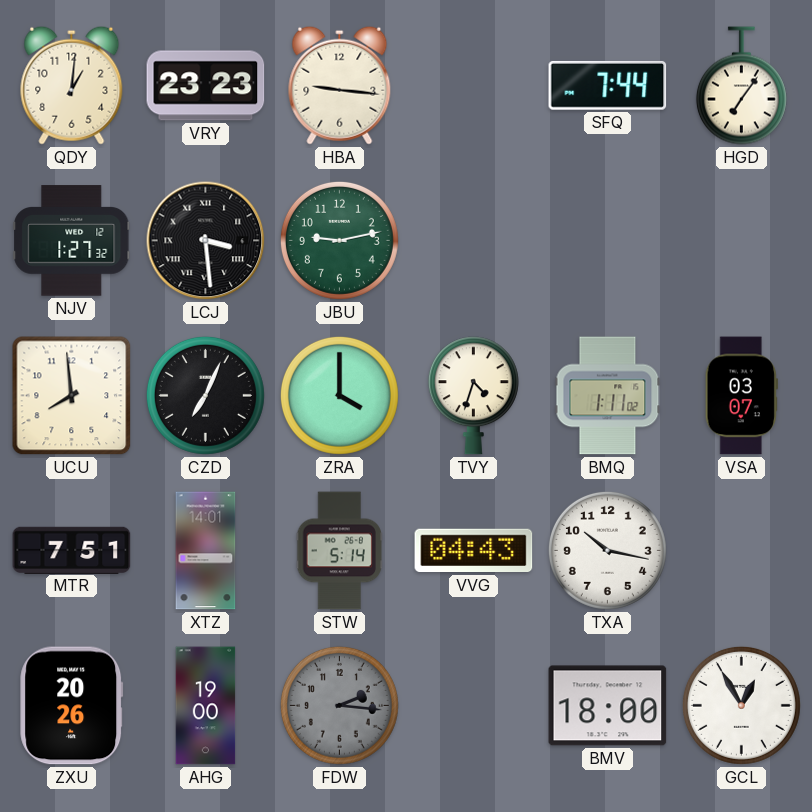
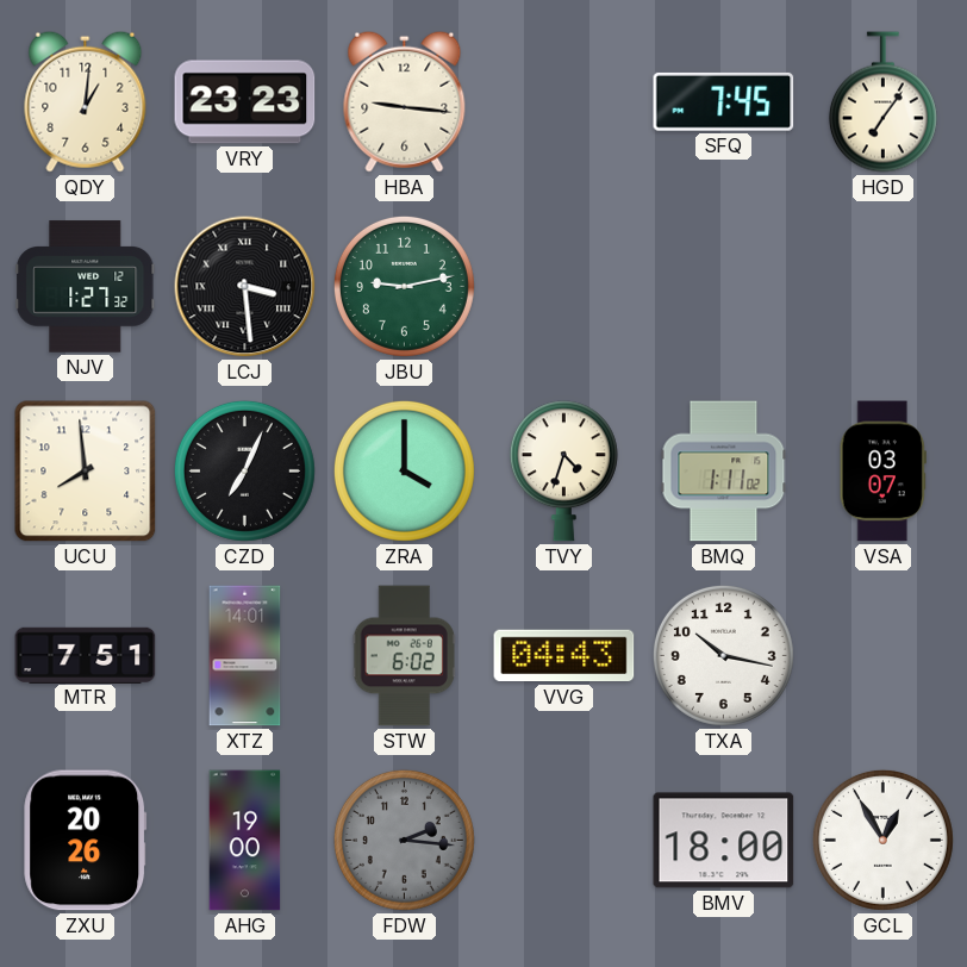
SFQ: 7:44 -> 7:45 (724, 101)
STW: 5:14 -> 6:02 (404, 656)
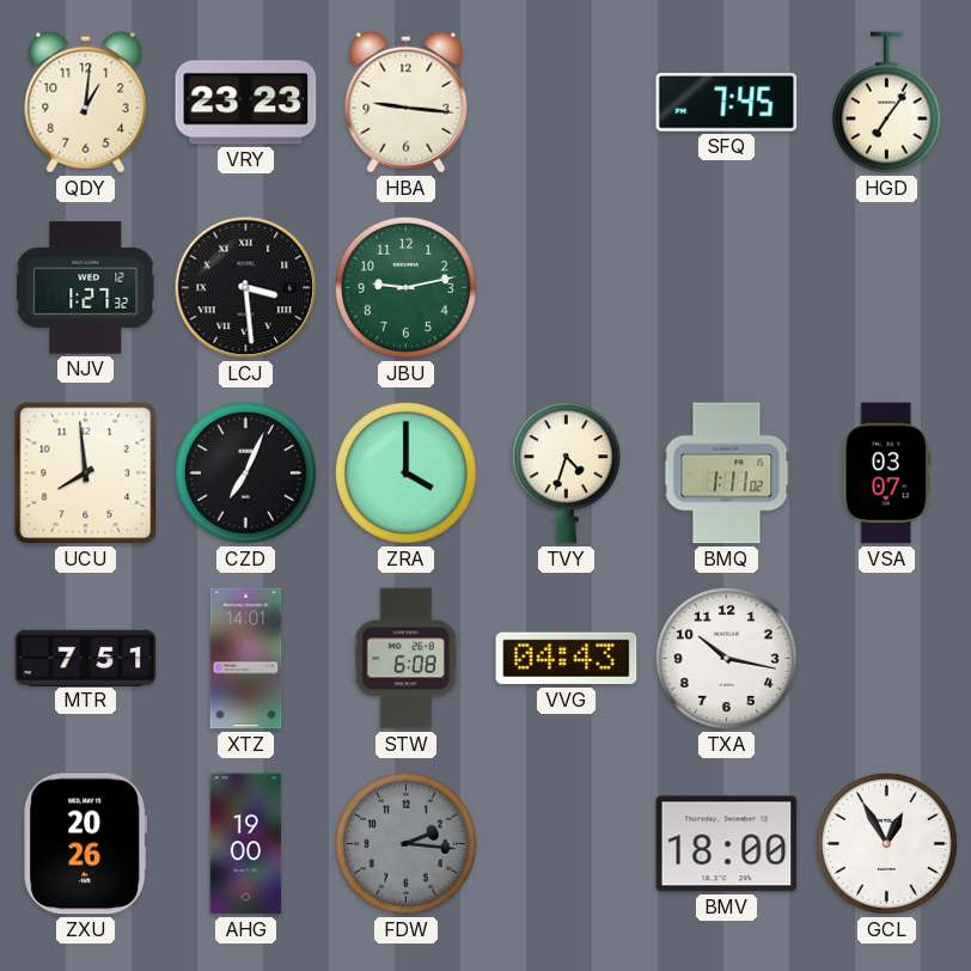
STW: 6:02 -> 6:08 (405, 659)
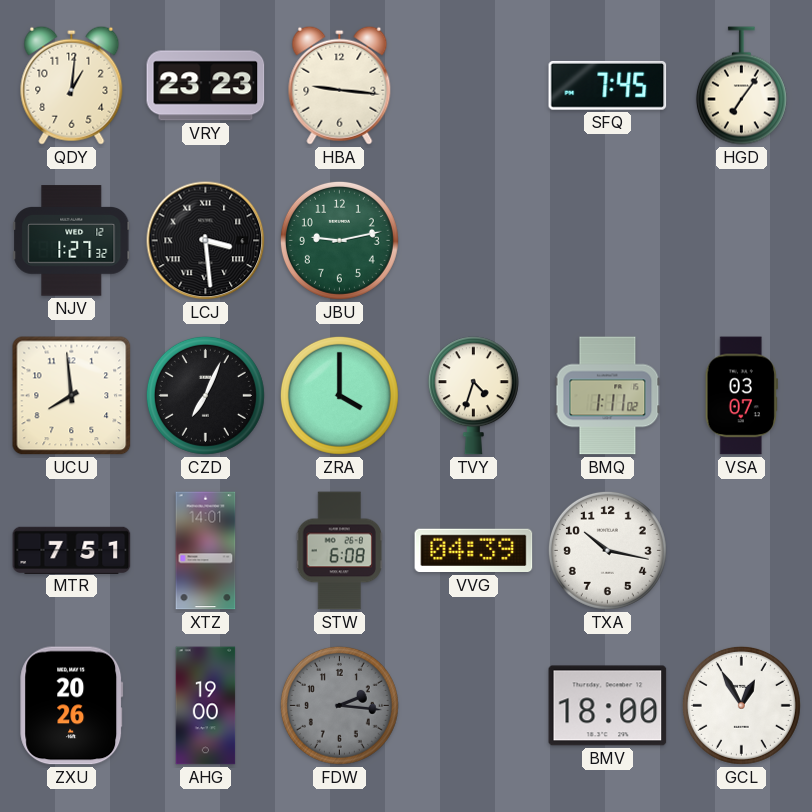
VVG: 04:43 -> 04:39 (474, 551)
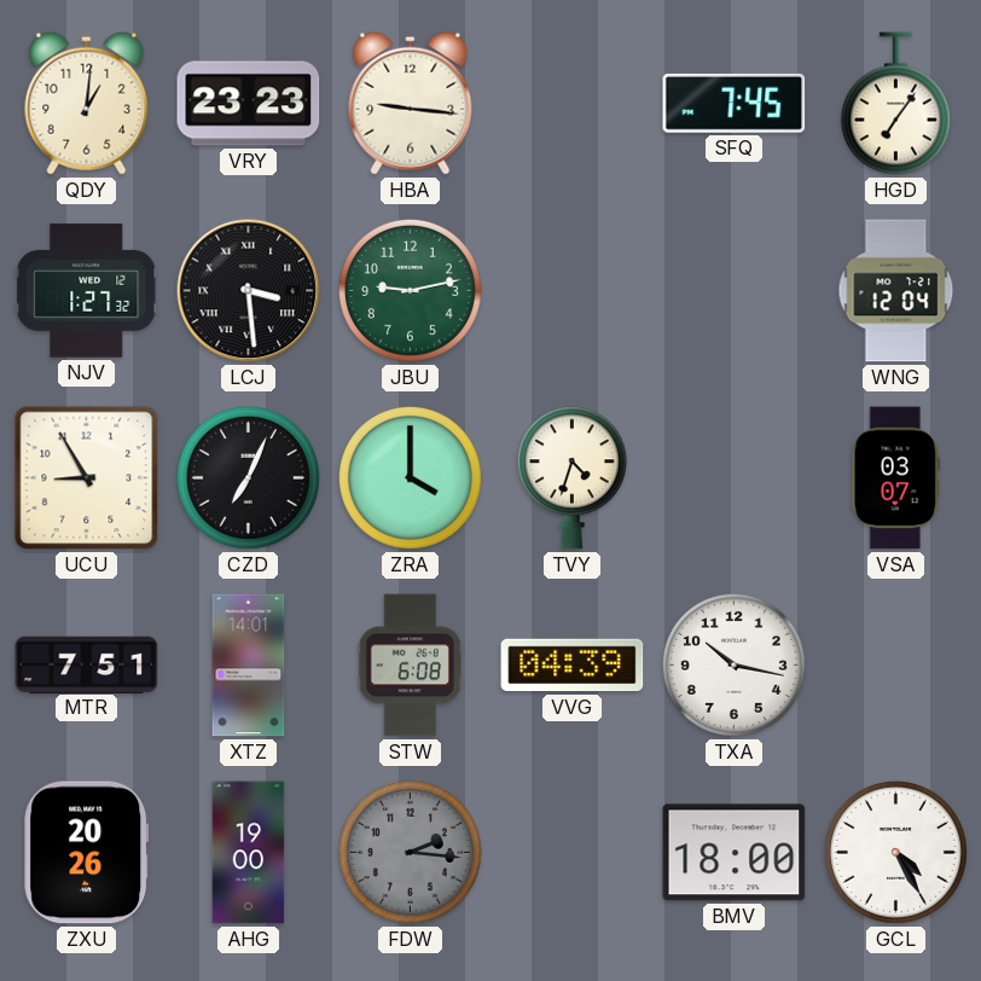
WNG: none -> 12:04 (896, 291)
UCU: 7:59 -> 8:55 (87, 478)
BMQ: 1:11 -> none (608, 396)
GCL: 12:55 -> 4:25 (895, 852)
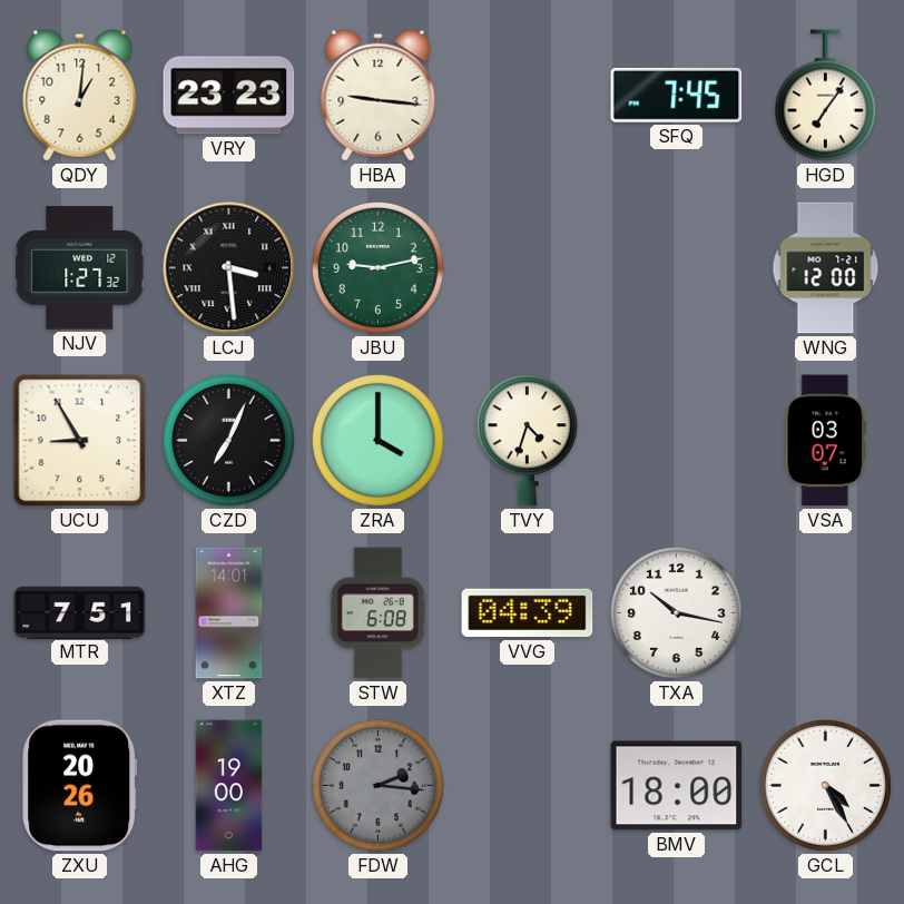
WNG: 12:04 -> 12:00 (826, 268)
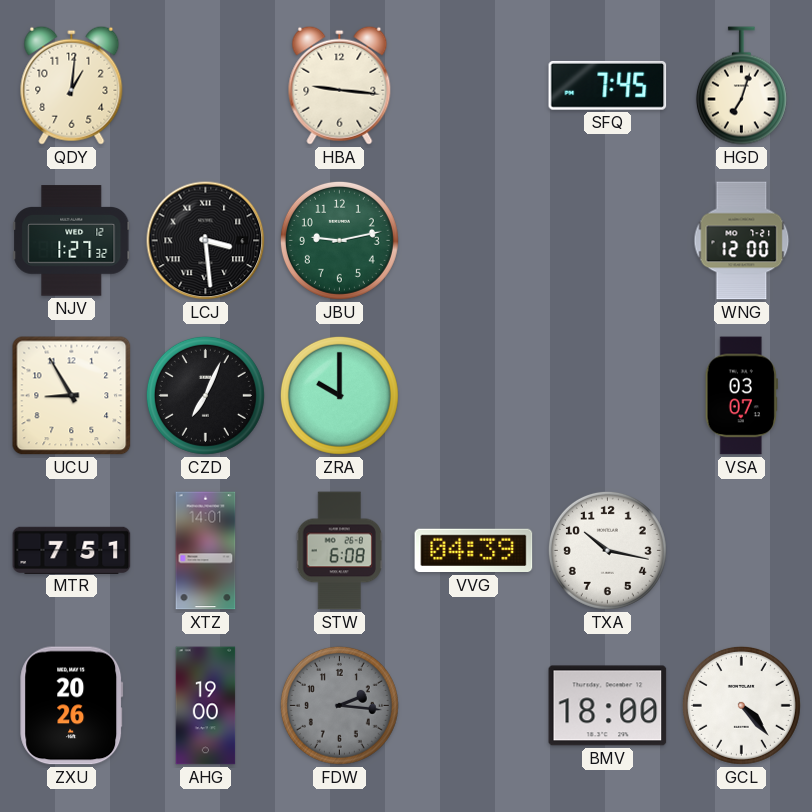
VRY: 23:23 -> none (229, 96)
HGD: 7:06 -> 7:03 (741, 86)
ZRA: 4:00 -> 10:00 (339, 395)
TVY: 4:33 -> none (527, 441)
GCL: 4:25 -> 4:23 (741, 705)
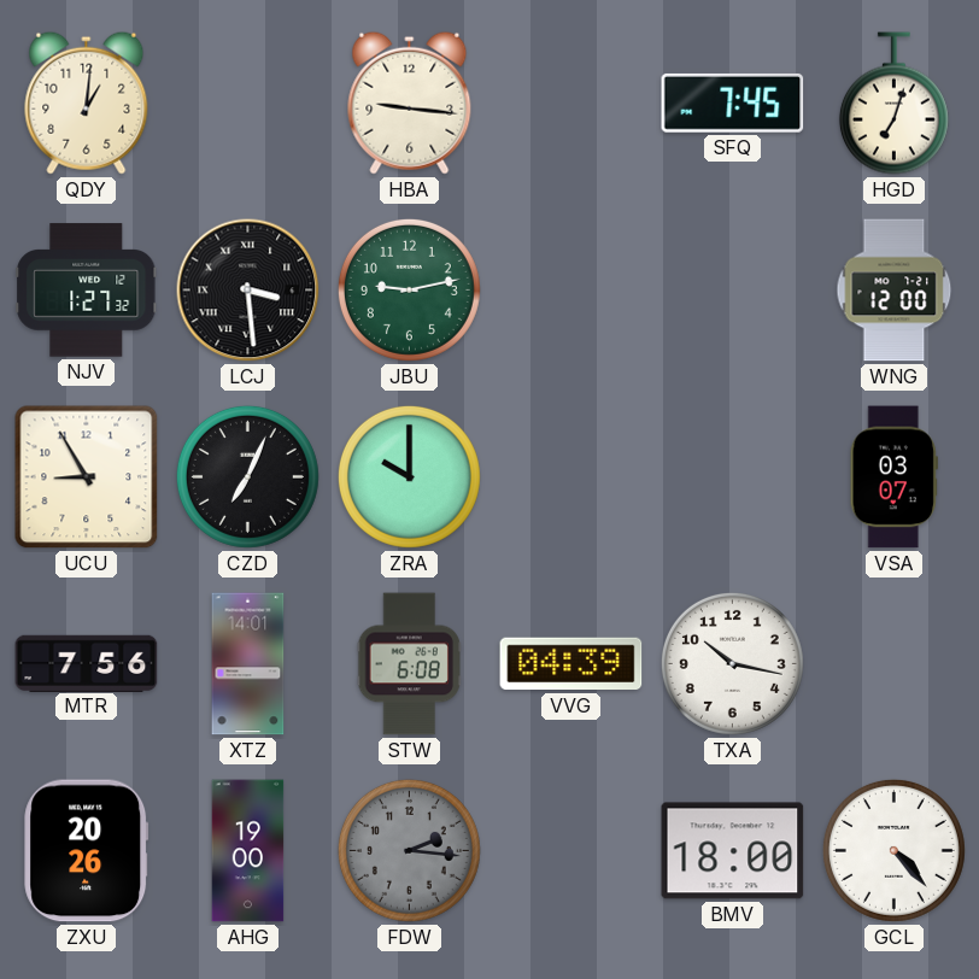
MTR: 7:51 -> 7:56 (87, 663)
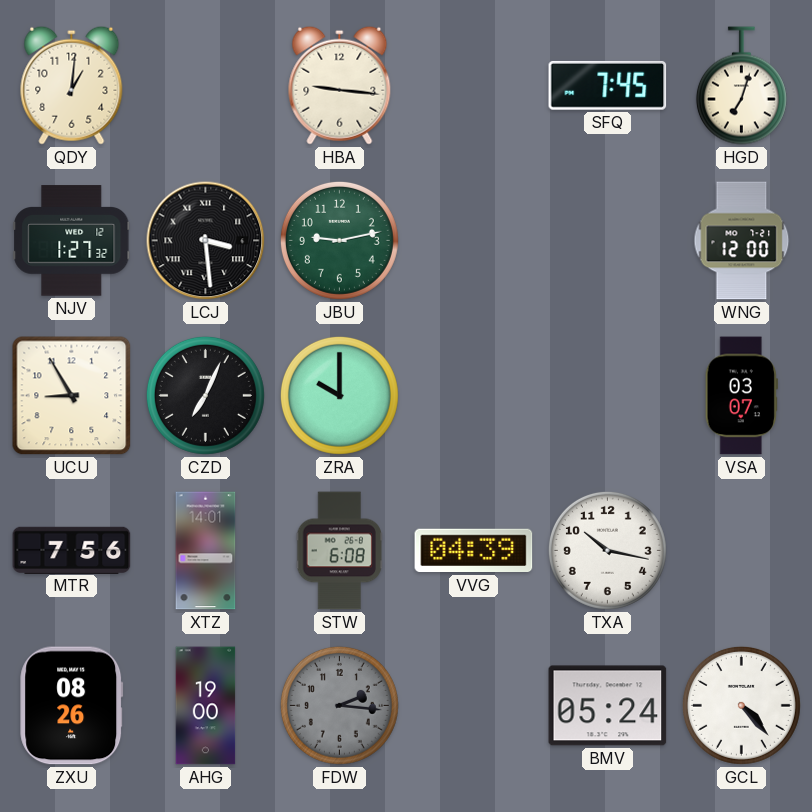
ZXU: 20:26 -> 08:26 (72, 706)
BMV: 18:00 -> 05:24 (608, 706)
